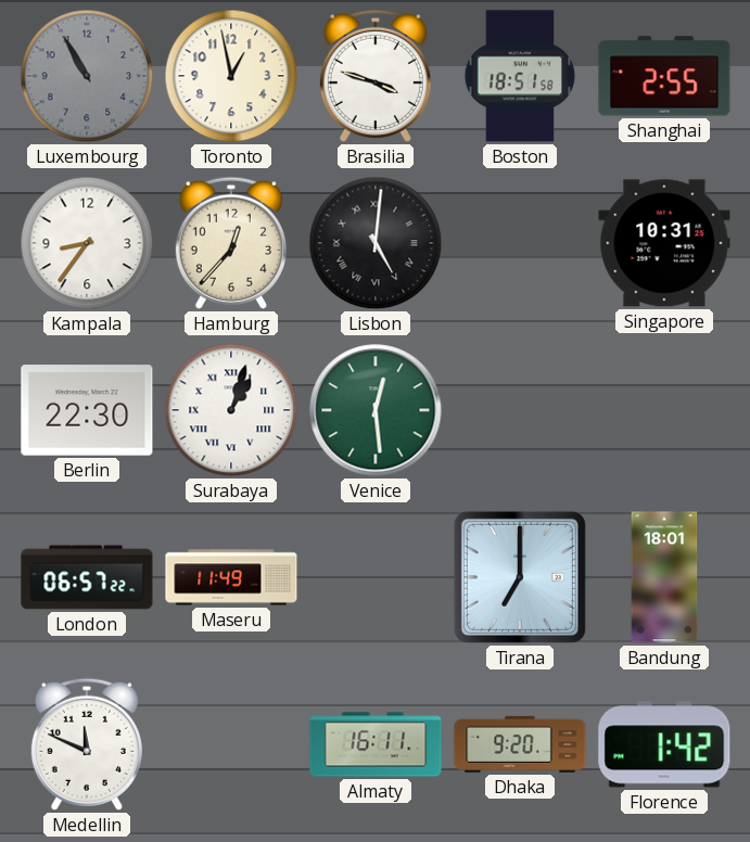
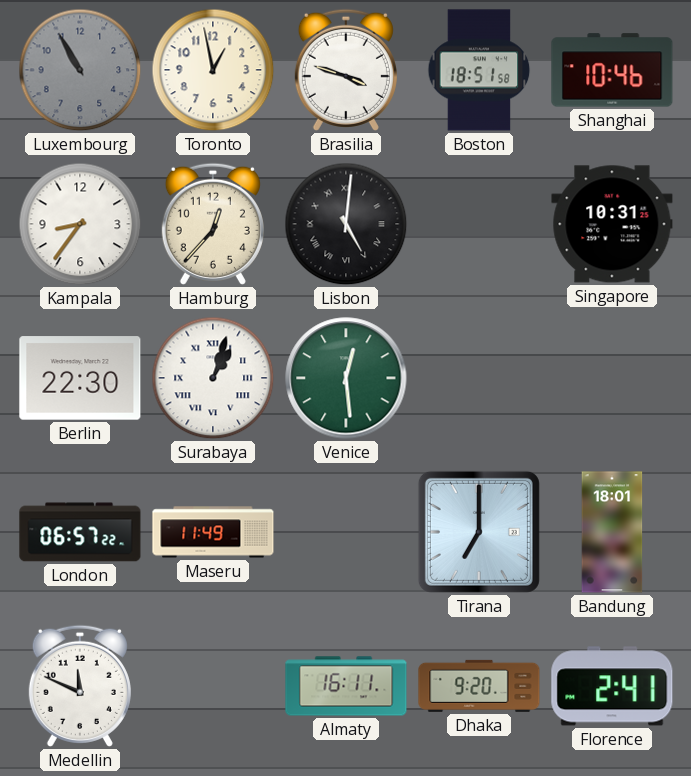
Shanghai: 2:55 -> 10:46 (612, 70)
Florence: 1:42 -> 2:41 (612, 686)
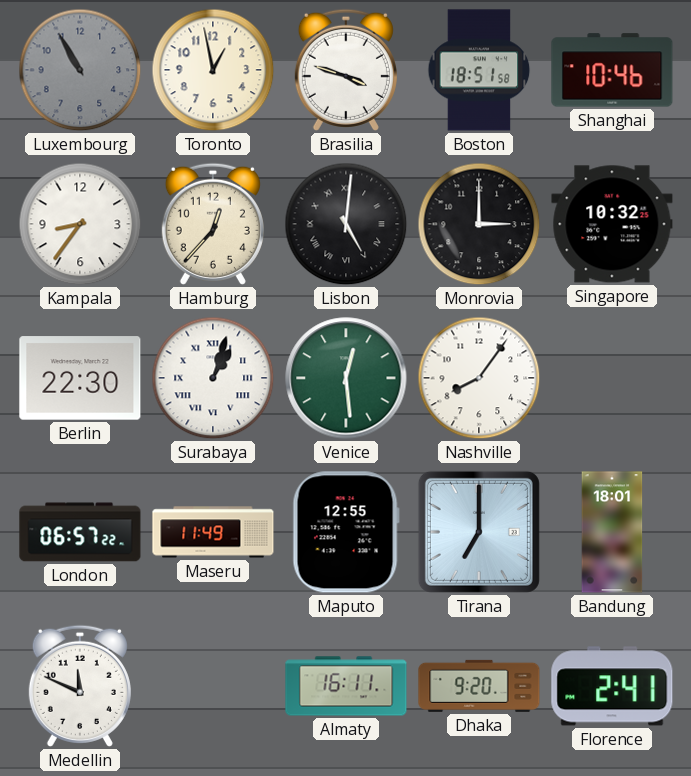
Monrovia: none -> 3:00 (479, 224)
Singapore: 10:31 -> 10:32 (612, 224)
Nashville: none -> 8:06 (479, 378)
Maputo: none -> 12:55 (346, 532)
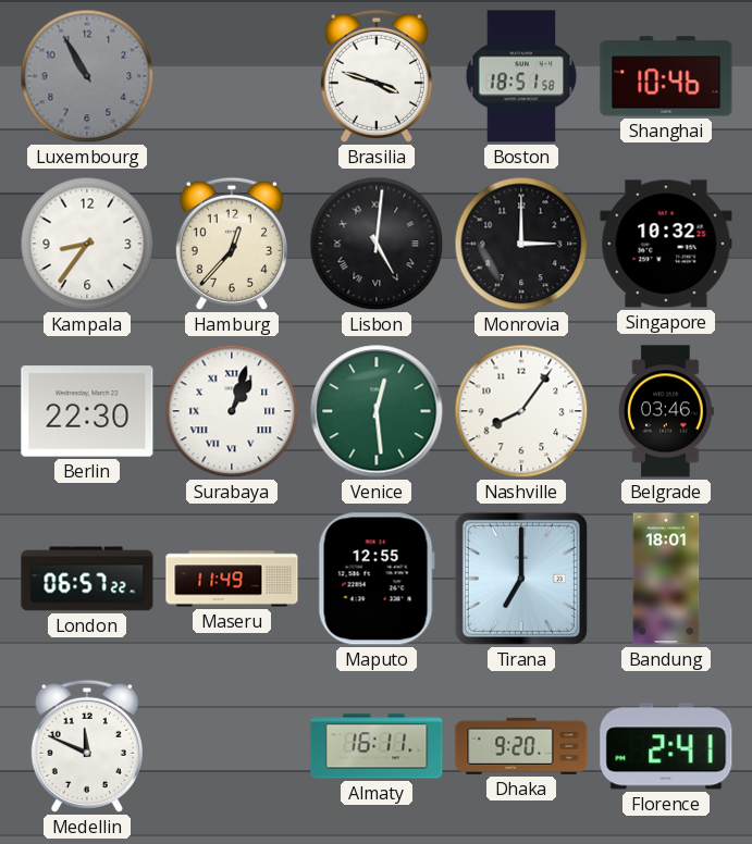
Toronto: 12:58 -> none (213, 70)
Belgrade: none -> 03:46 (666, 411)
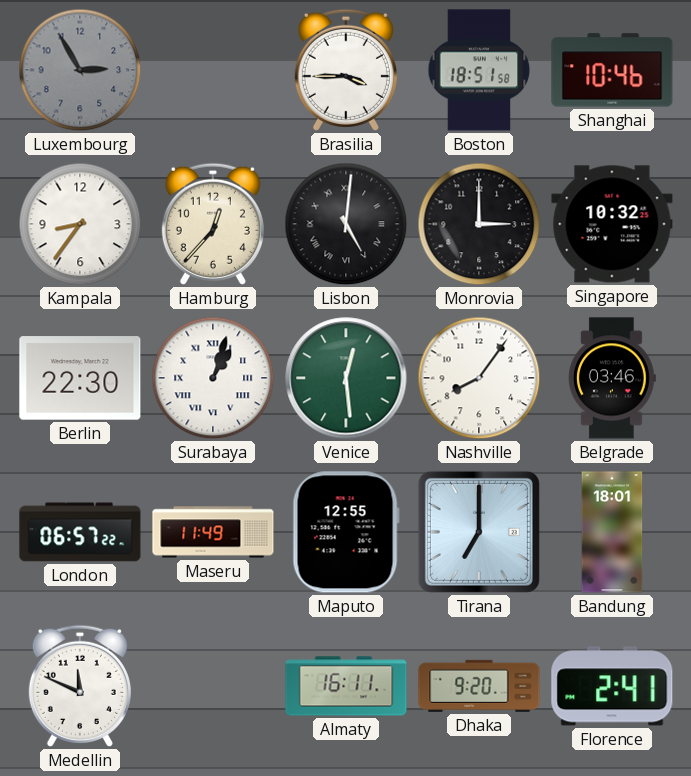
Luxembourg: 10:55 -> 2:55 (80, 70)
Brasilia: 3:48 -> 3:45 (346, 70)
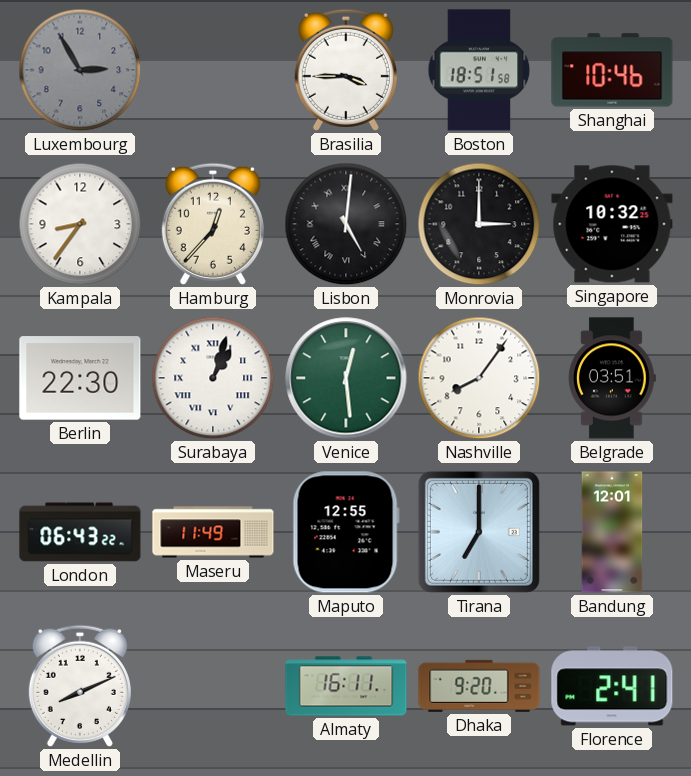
Belgrade: 03:46 -> 03:51 (612, 378)
London: 06:57 -> 06:43 (80, 532)
Bandung: 18:01 -> 12:01 (612, 532)
Medellin: 11:49 -> 8:11 (80, 686)
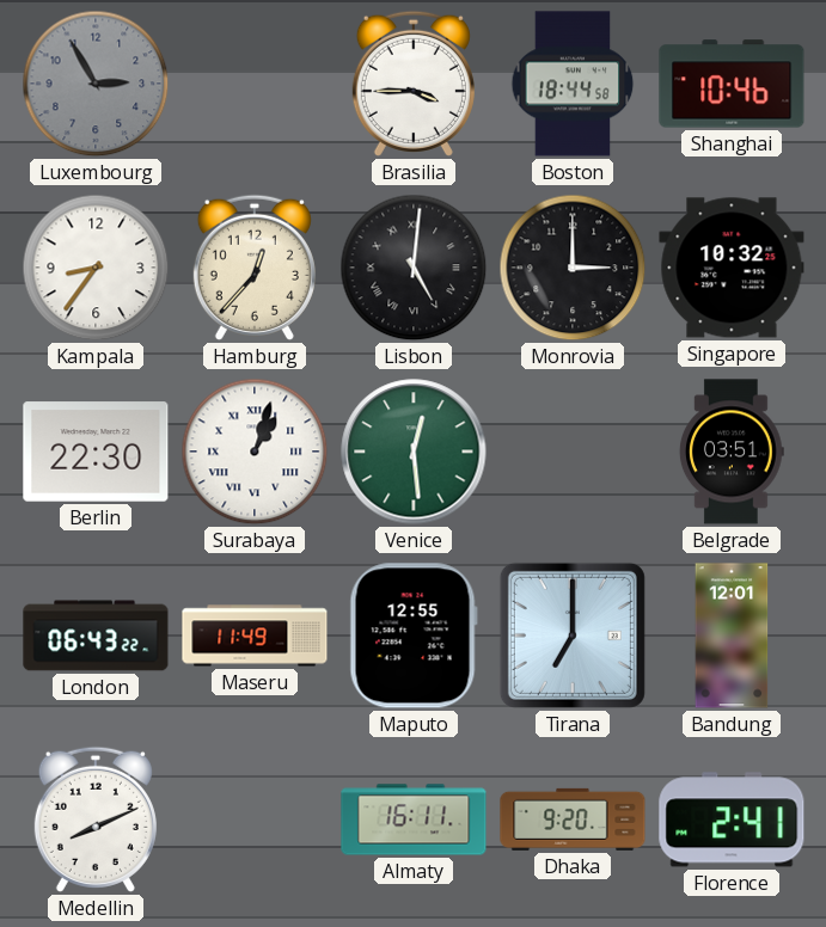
Boston: 18:51 -> 18:44 (573, 84)
Nashville: 8:06 -> none (479, 378)
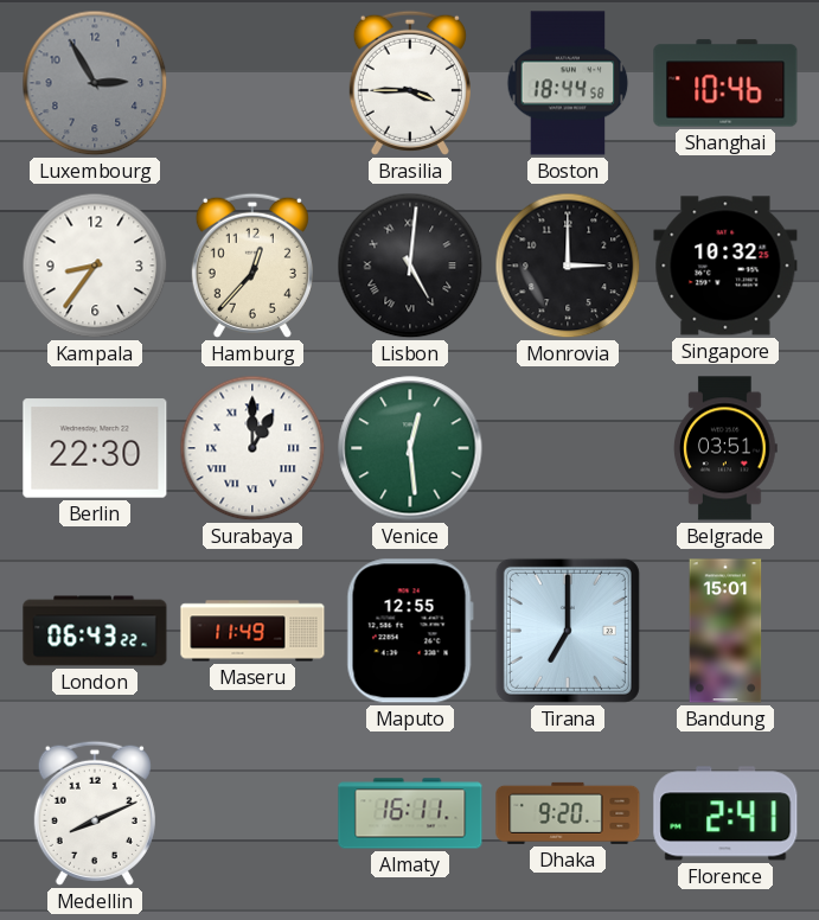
Surabaya: 1:03 -> 1:00 (252, 448)
Bandung: 12:01 -> 15:01 (725, 631)
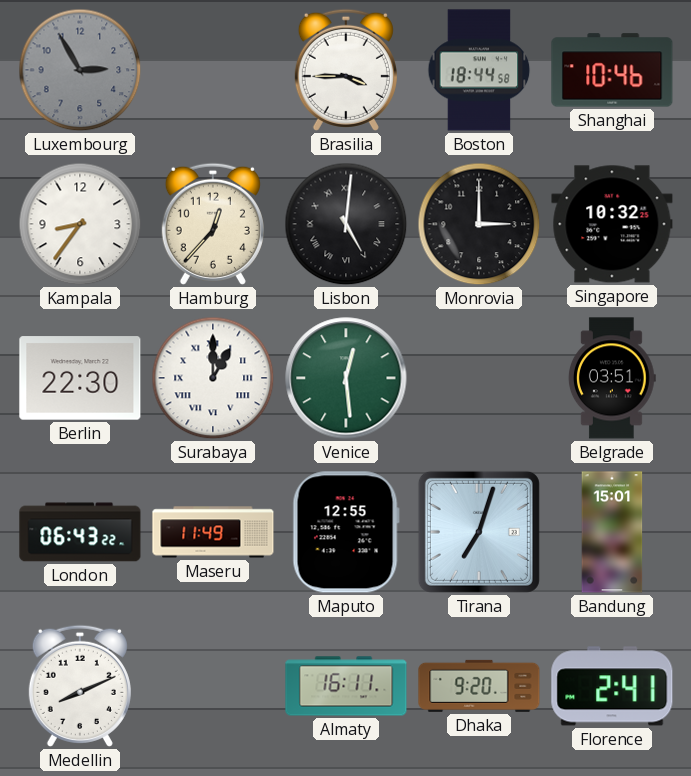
Tirana: 7:00 -> 7:03 (479, 532)
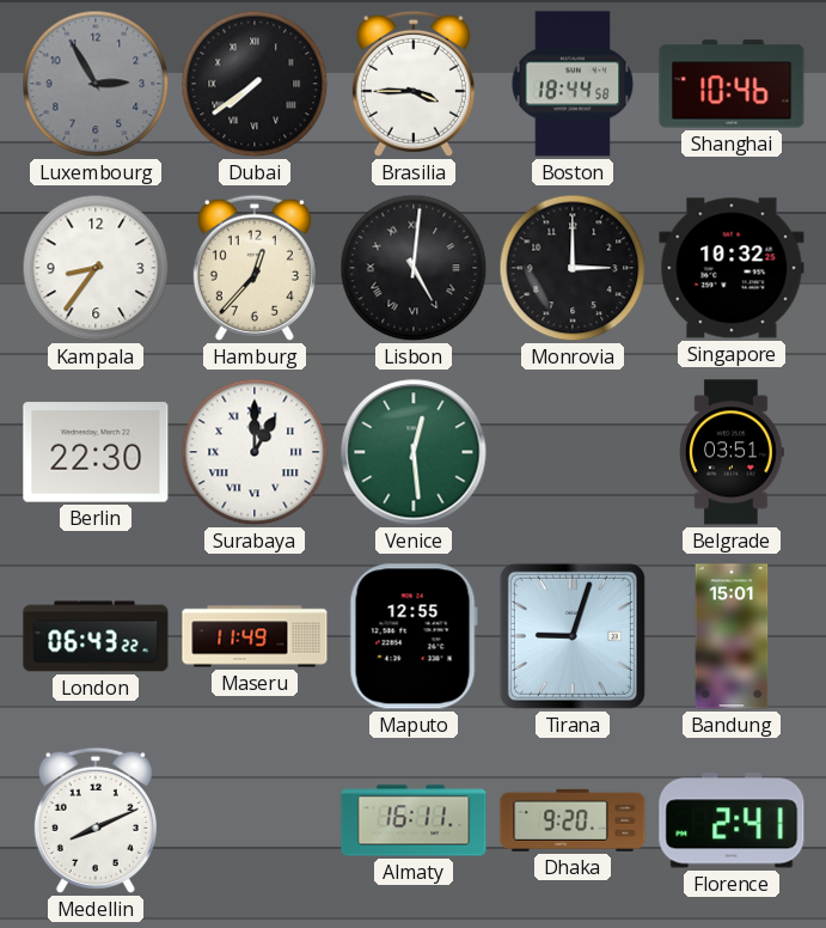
Dubai: none -> 7:39 (255, 84)
Tirana: 7:03 -> 9:03 (573, 636)
